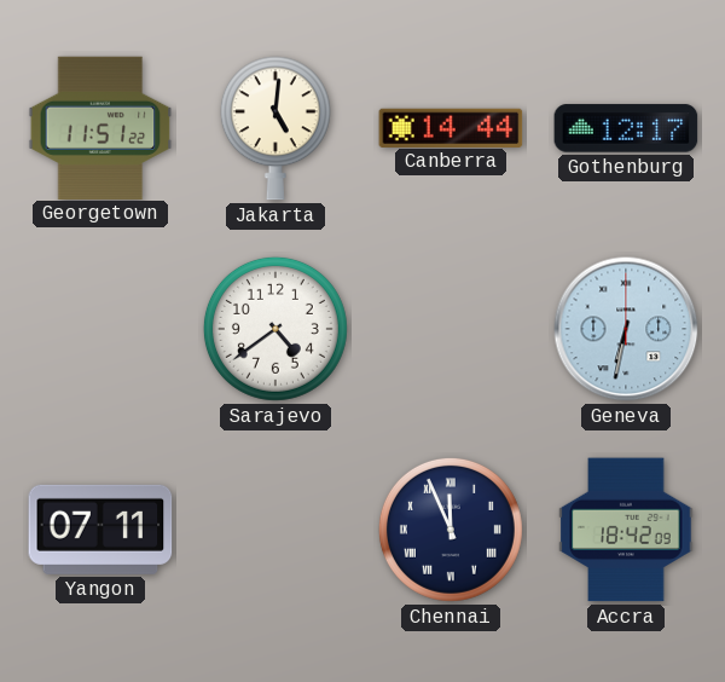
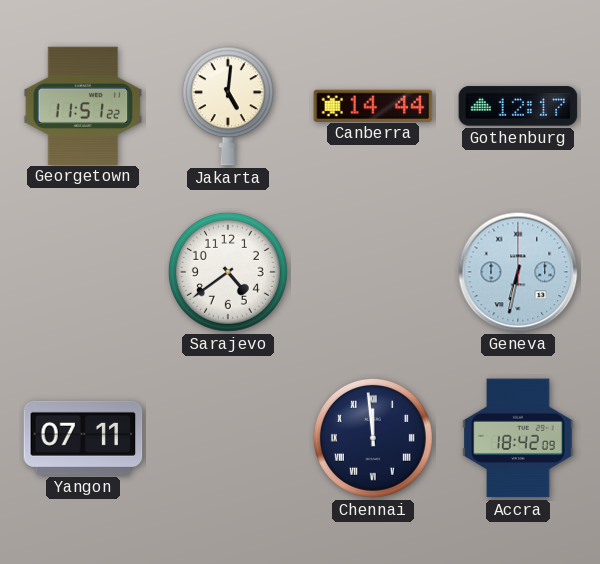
Chennai: 11:56 -> 11:59 (373, 438)
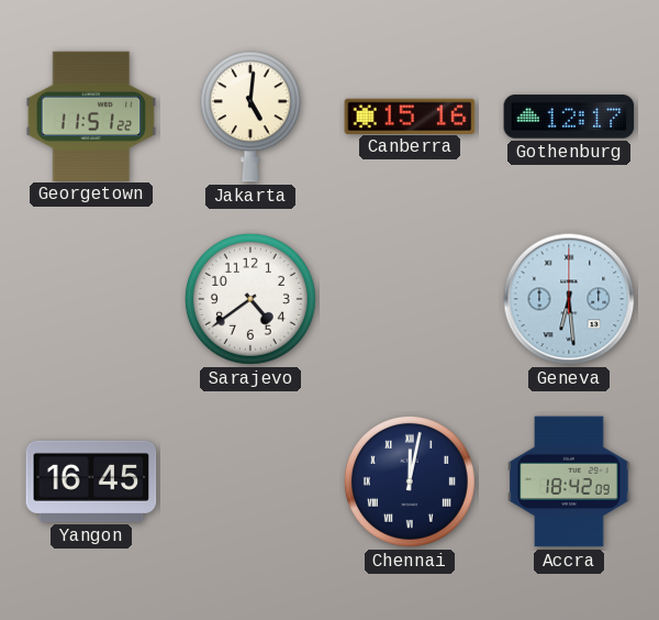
Canberra: 14:44 -> 15:16 (410, 115)
Geneva: 6:32 -> 6:29 (569, 299)
Yangon: 07:11 -> 16:45 (91, 481)
Chennai: 11:59 -> 12:02 (410, 481)
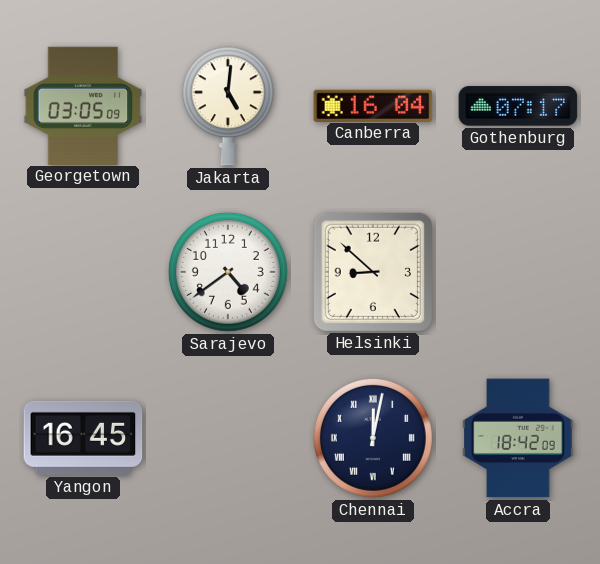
Georgetown: 11:51 -> 03:05 (83, 105)
Canberra: 15:16 -> 16:04 (373, 105)
Gothenburg: 12:17 -> 07:17 (518, 106)
Helsinki: none -> 8:52 (372, 271)
Geneva: 6:29 -> none (569, 299)
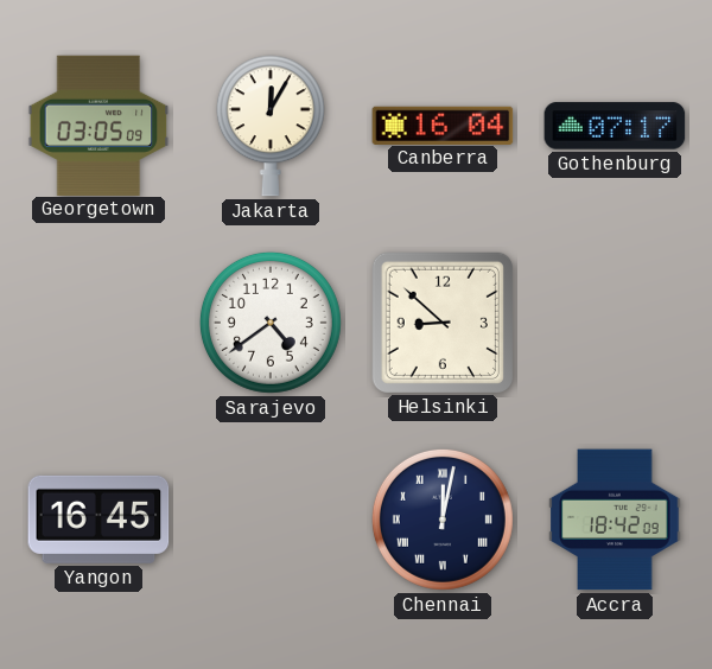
Jakarta: 5:01 -> 12:05 (271, 126)
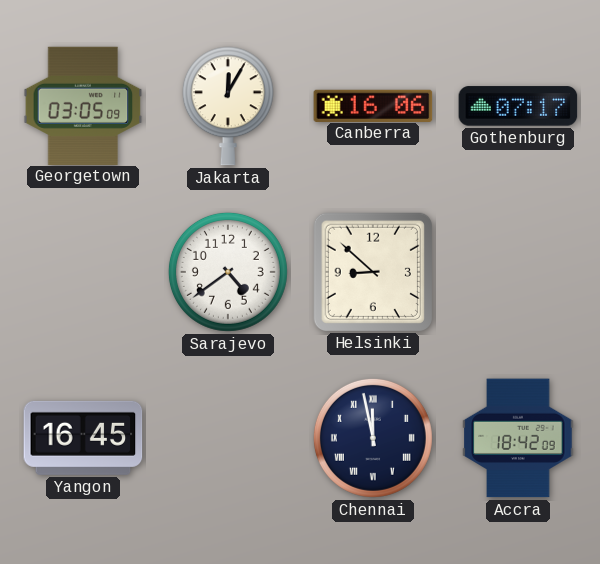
Canberra: 16:04 -> 16:06 (373, 105)
Chennai: 12:02 -> 11:58 (373, 438)
